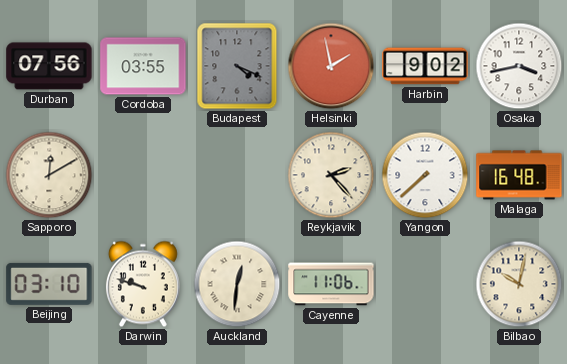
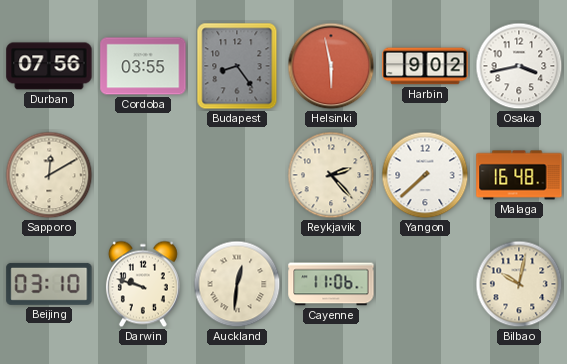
Budapest: 4:19 -> 8:24 (237, 66)
Helsinki: 1:58 -> 5:58 (331, 66)
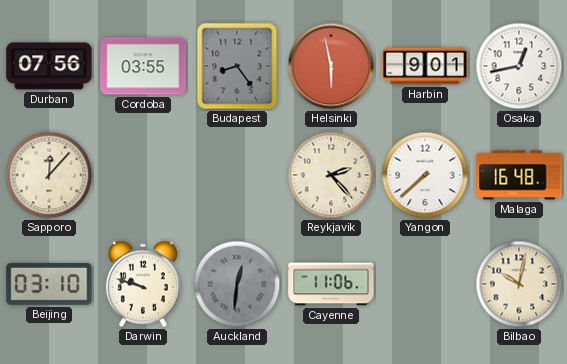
Harbin: 9:02 -> 9:01 (425, 66)
Osaka: 3:43 -> 12:43 (519, 66)
Sapporo: 12:10 -> 12:07 (49, 175)
Auckland dial: cream -> grey (237, 284)
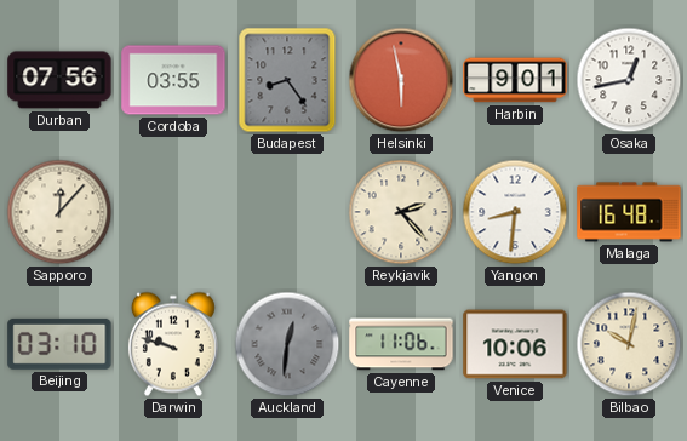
Yangon: 7:38 -> 8:31 (515, 212)
Venice: none -> 10:06 (515, 344)
